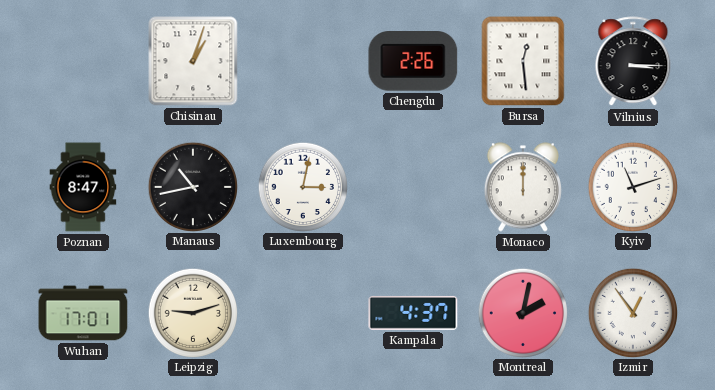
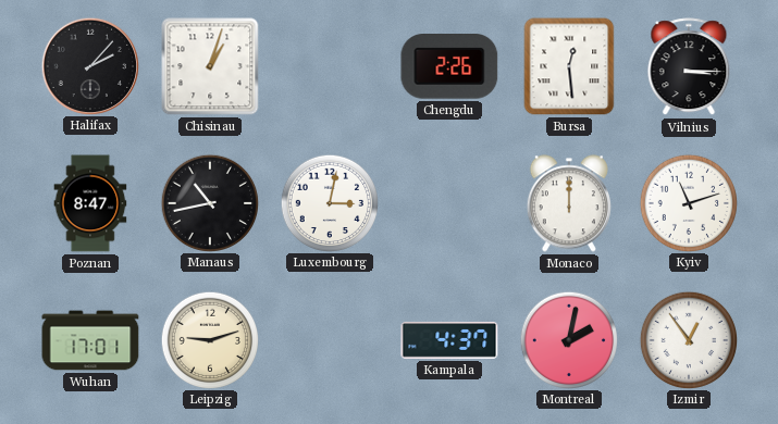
Halifax: none -> 2:07 (89, 65)
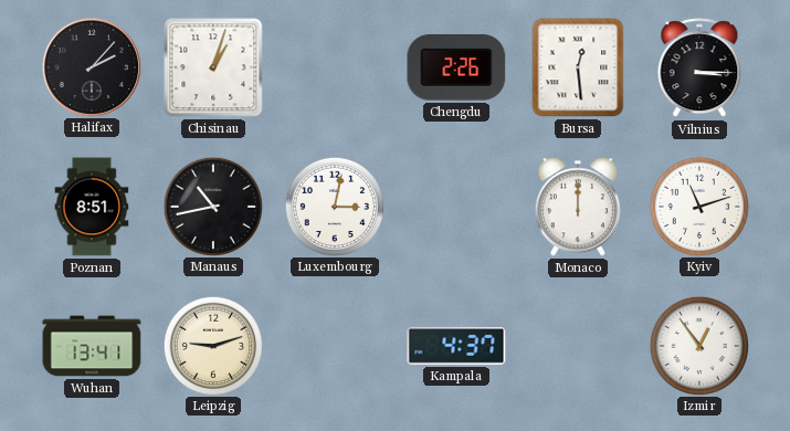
Poznan: 8:47 -> 8:51 (92, 207)
Wuhan: 17:01 -> 13:41 (92, 346)
Montreal: 2:02 -> none (568, 339)
